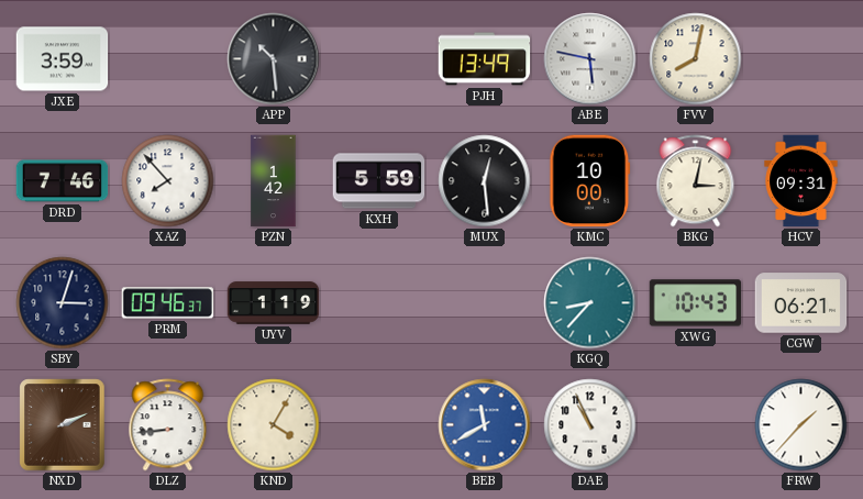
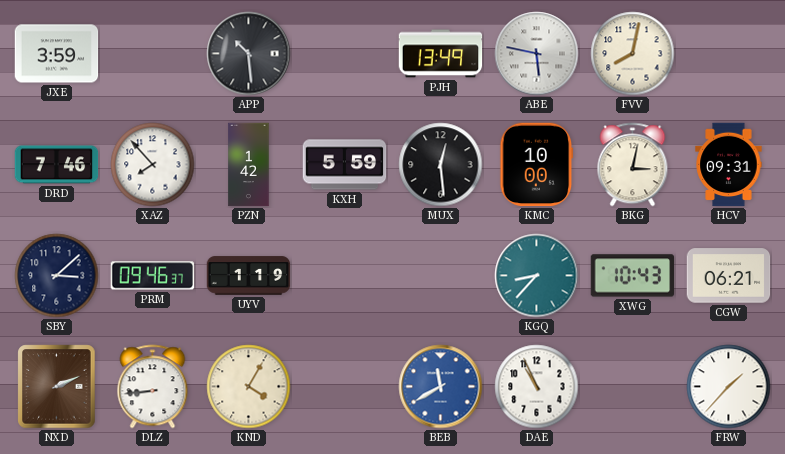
SBY: 3:03 -> 3:08 (57, 276)
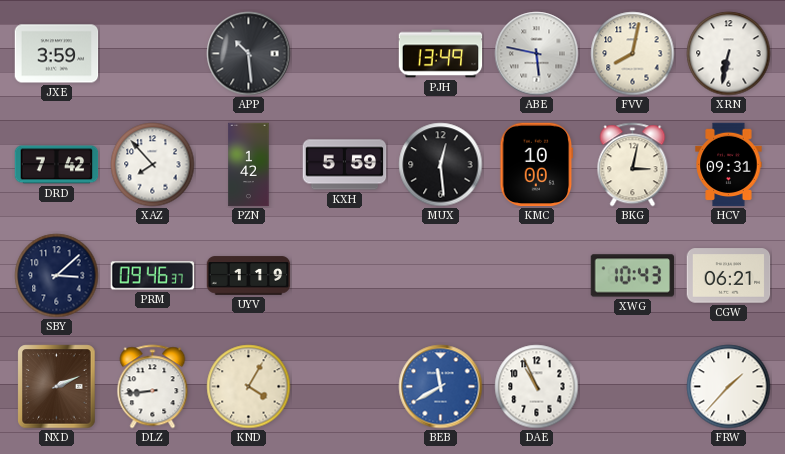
XRN: none -> 6:32 (729, 54)
DRD: 7:46 -> 7:42 (57, 165)
KGQ: 8:37 -> none (537, 276)
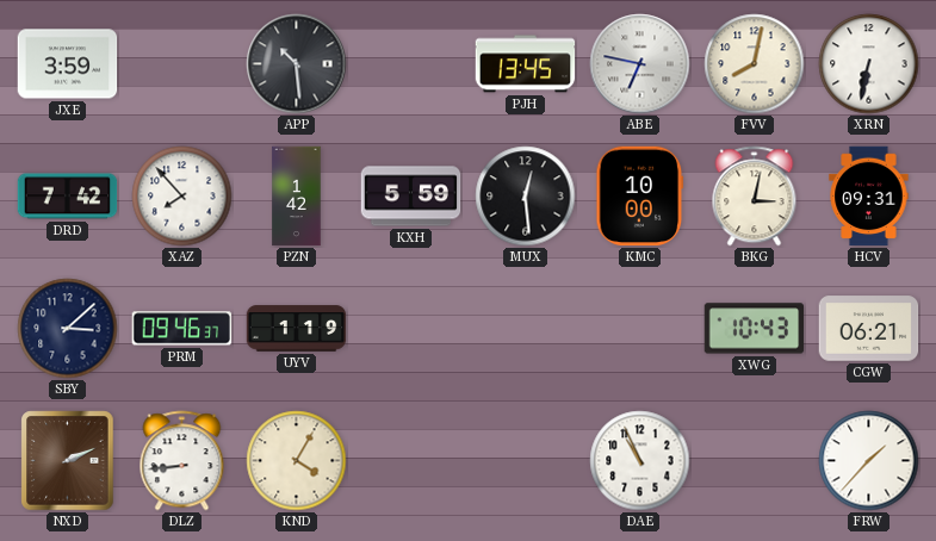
PJH: 13:49 -> 13:45 (526, 64)
ABE: 5:47 -> 6:47 (640, 64)
BEB: 11:40 -> none (441, 387)
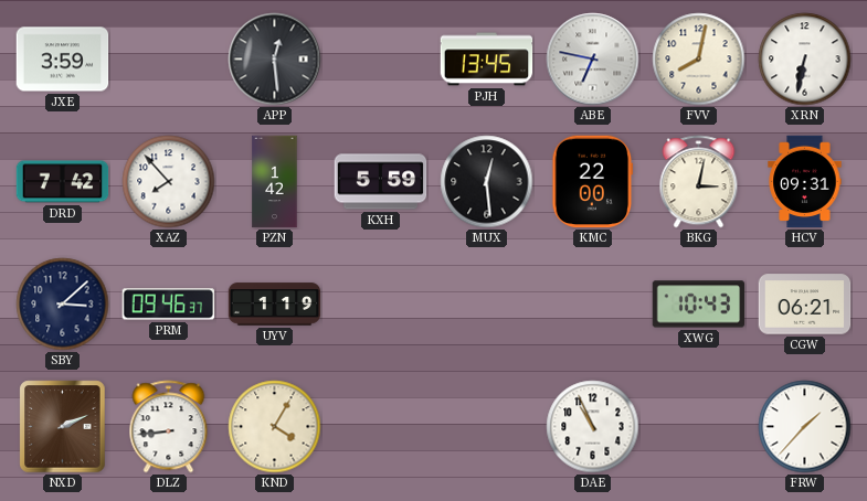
APP: 10:29 -> 12:29 (275, 60)
KMC: 10:00 -> 22:00 (593, 182)
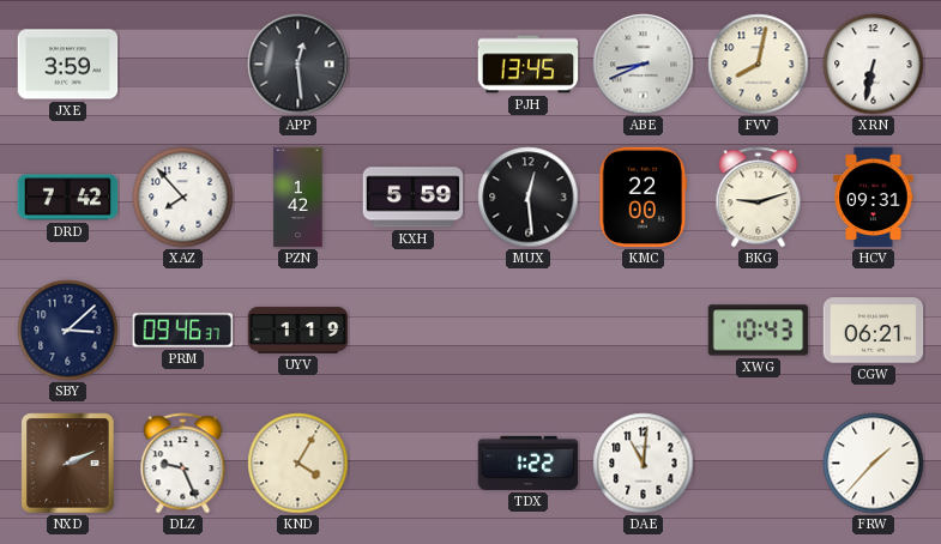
ABE: 6:47 -> 8:41 (644, 65)
BKG: 3:02 -> 9:12 (759, 198)
DLZ: 8:44 -> 9:26 (183, 464)
TDX: none -> 1:22 (529, 463)
DAE: 10:56 -> 11:01 (644, 464)
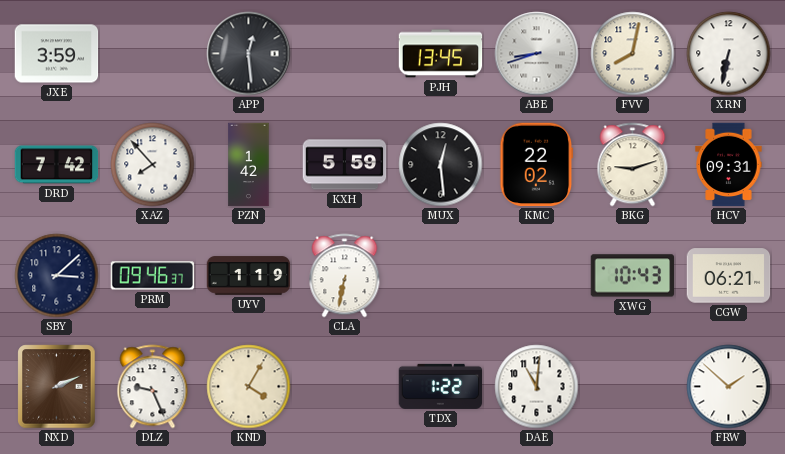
ABE: 8:41 -> 8:42 (537, 54)
KMC: 22:00 -> 22:02 (537, 165)
CLA: none -> 6:32 (345, 276)
FRW: 1:37 -> 1:52 (729, 387)
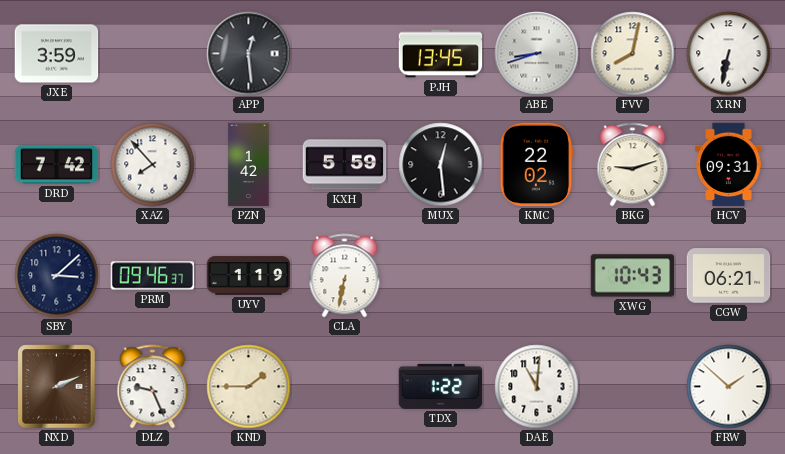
KND: 4:05 -> 1:45 (249, 387)
